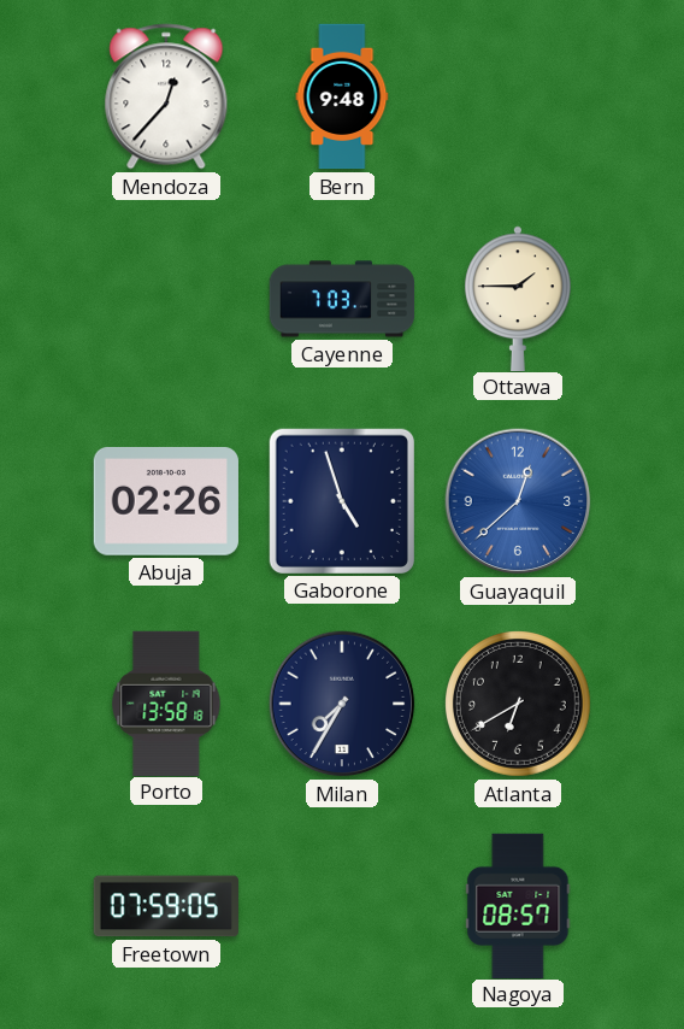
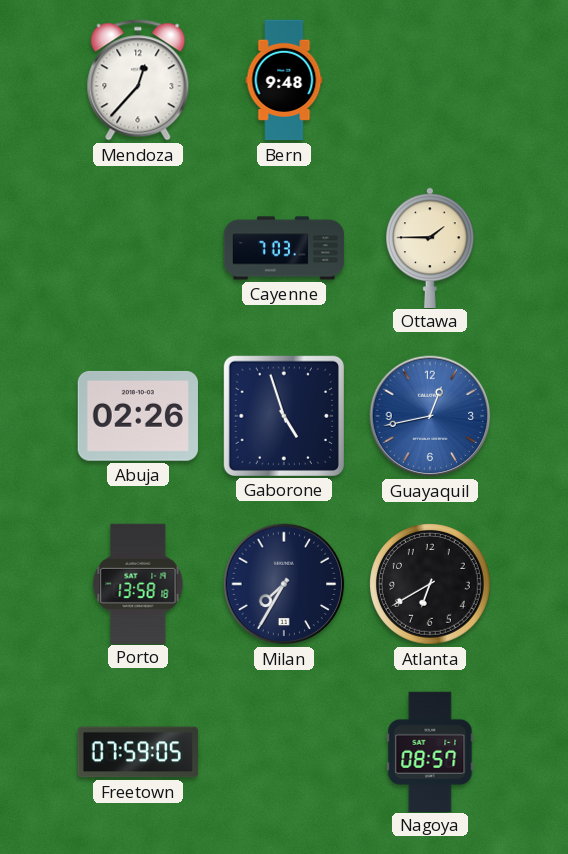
Guayaquil: 12:38 -> 12:43 (430, 416)
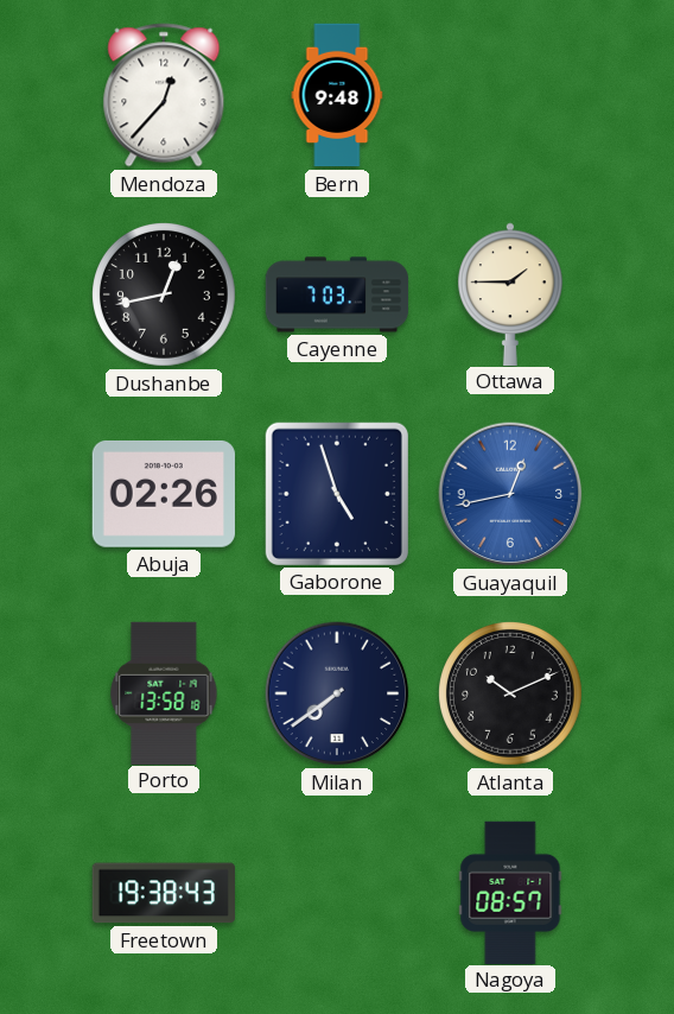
Dushanbe: none -> 12:43 (165, 296)
Milan: 7:35 -> 7:39 (337, 693)
Atlanta: 6:40 -> 10:11 (511, 695)
Freetown: 07:59 -> 19:38 (164, 893)
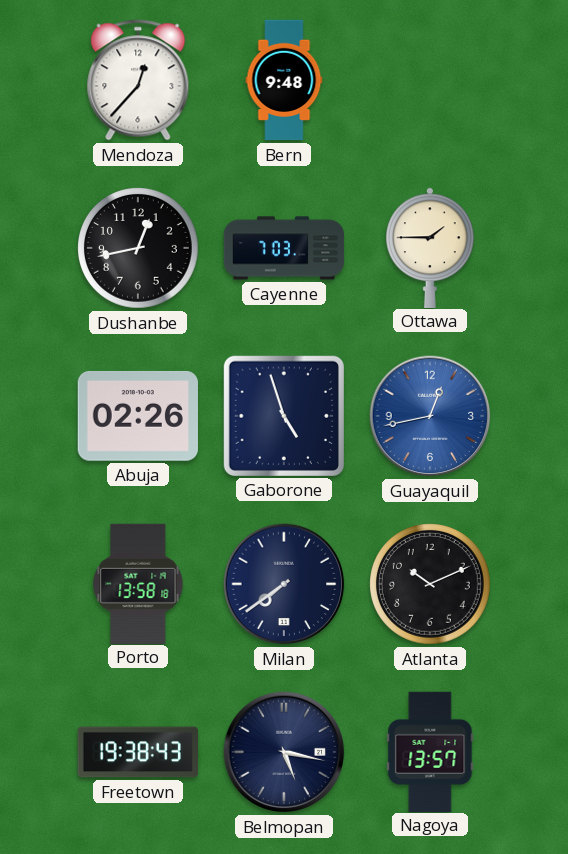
Belmopan: none -> 5:17 (284, 752)
Nagoya: 08:57 -> 13:57 (430, 751)
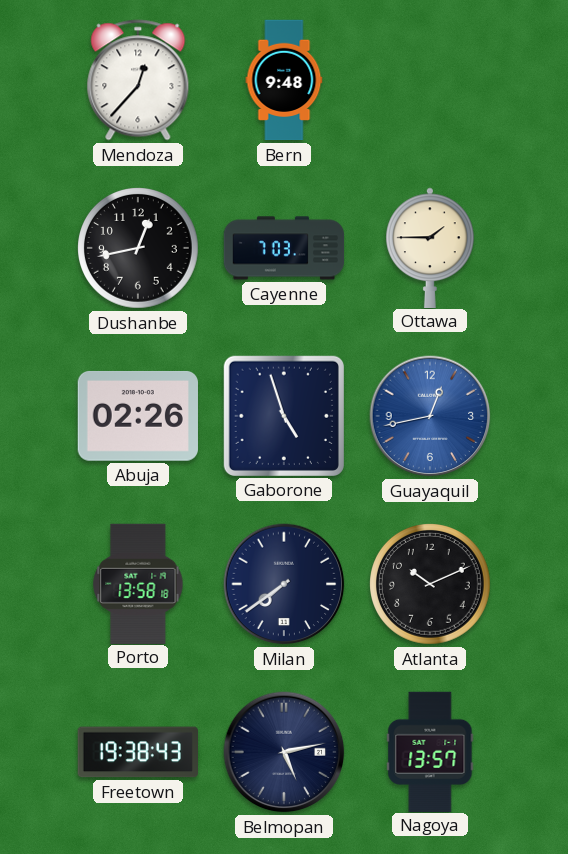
Belmopan: 5:17 -> 5:13 (284, 752)
